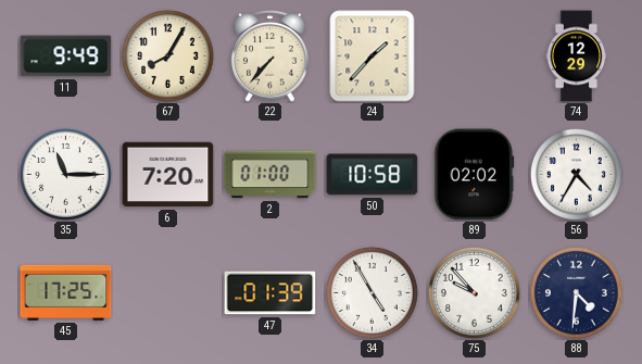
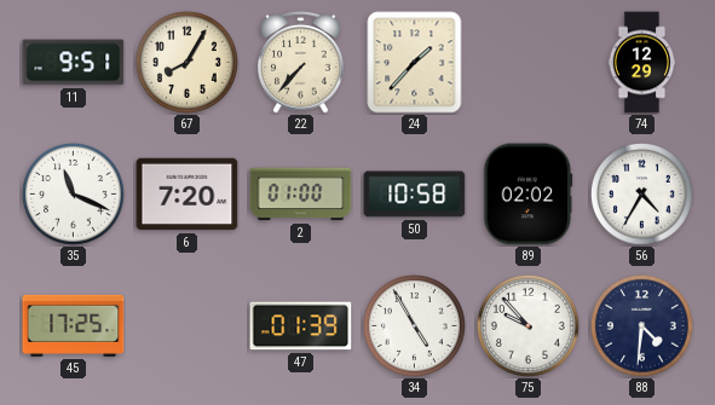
11: 9:49 -> 9:51 (74, 63)
35: 11:15 -> 11:19 (74, 195)
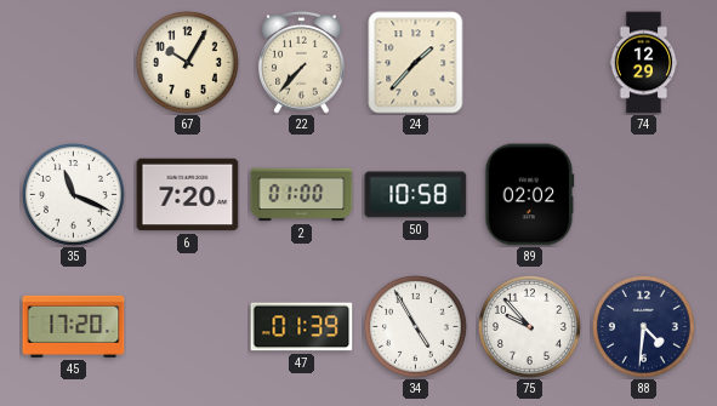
11: 9:51 -> none (74, 63)
67: 8:05 -> 10:05 (188, 63)
56: 4:35 -> none (642, 195)
45: 17:25 -> 17:20 (74, 326)
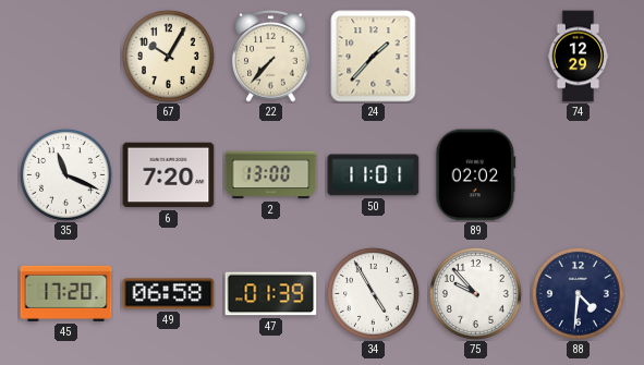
2: 01:00 -> 13:00 (271, 175)
50: 10:58 -> 11:01 (374, 175)
49: none -> 06:58 (169, 294)
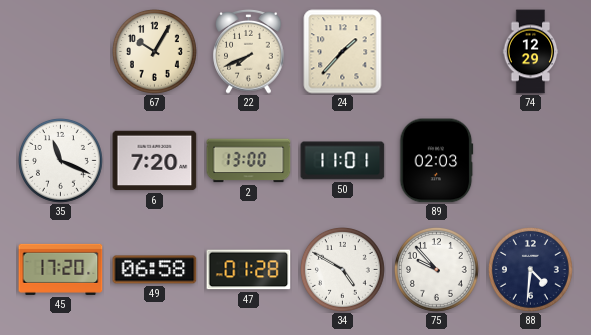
22: 7:37 -> 7:41 (249, 52)
89: 02:02 -> 02:03 (437, 161)
47: 01:39 -> 01:28 (249, 270)
34: 4:55 -> 4:50 (343, 270)
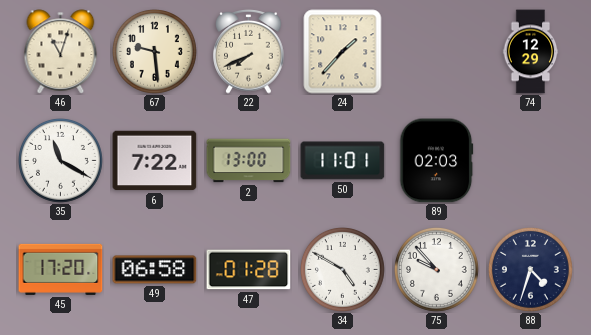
46: none -> 11:03 (61, 52)
67: 10:05 -> 9:29 (155, 52)
35: 11:19 -> 11:20 (61, 161)
6: 7:20 -> 7:22 (155, 161)
88: 4:31 -> 4:33 (531, 270)
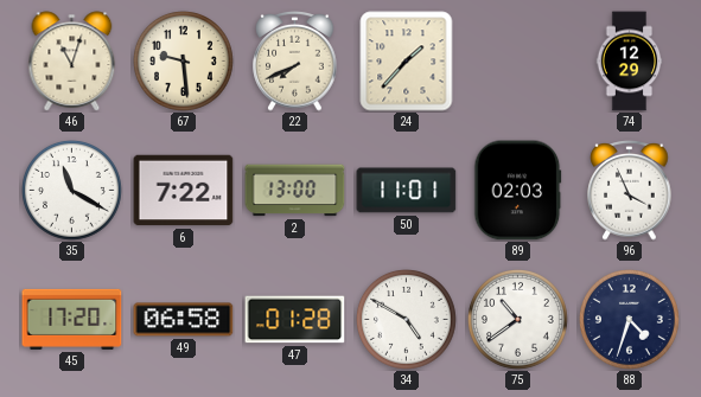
96: none -> 3:56 (630, 191)
75: 9:53 -> 10:39 (518, 320)
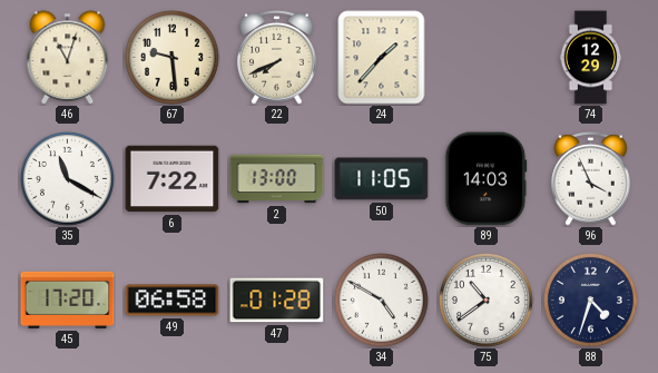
50: 11:01 -> 11:05 (382, 179)
89: 02:03 -> 14:03 (487, 179)
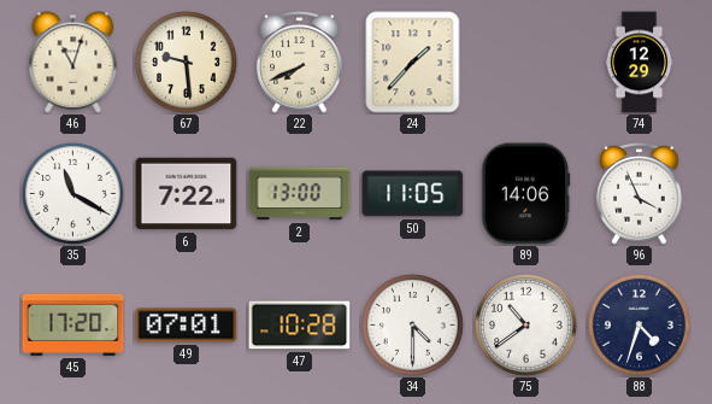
89: 14:03 -> 14:06 (526, 194)
49: 06:58 -> 07:01 (187, 326)
47: 01:28 -> 10:28 (300, 326)
34: 4:50 -> 4:30 (413, 326)
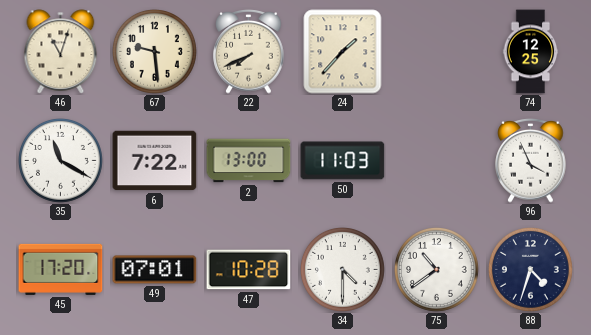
74: 12:29 -> 12:25 (531, 52)
50: 11:05 -> 11:03 (343, 161)
89: 14:06 -> none (526, 194)
